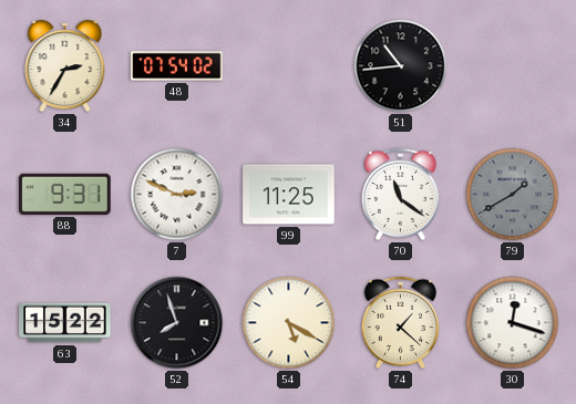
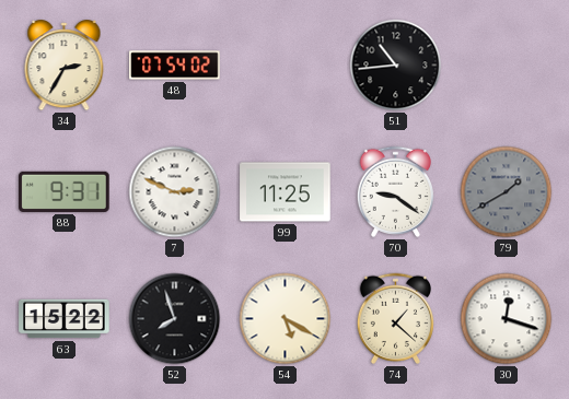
70: 11:21 -> 9:21 (395, 191)
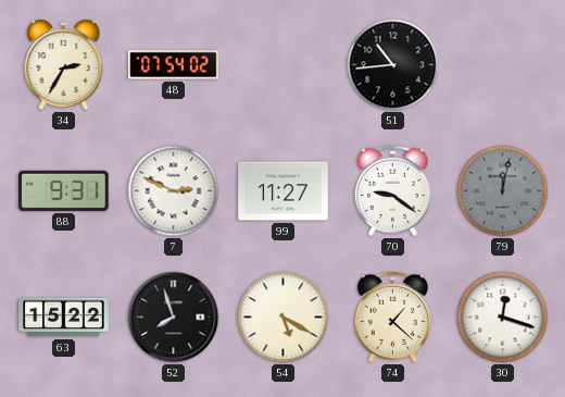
99: 11:25 -> 11:27 (284, 191)
79: 1:40 -> 12:02 (503, 191)
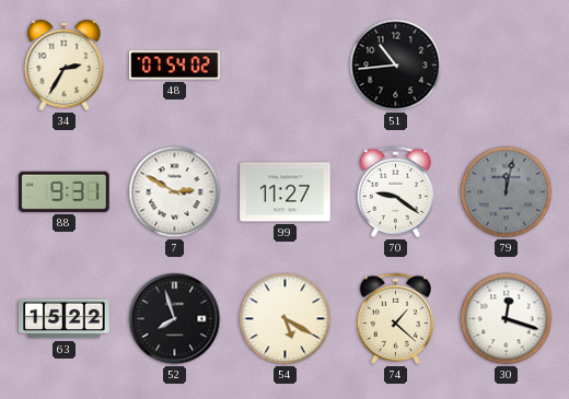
7: 2:49 -> 2:50 (175, 192)
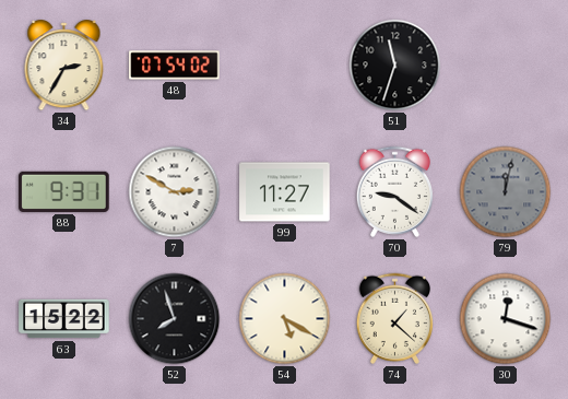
51: 10:44 -> 11:33 (395, 66)
